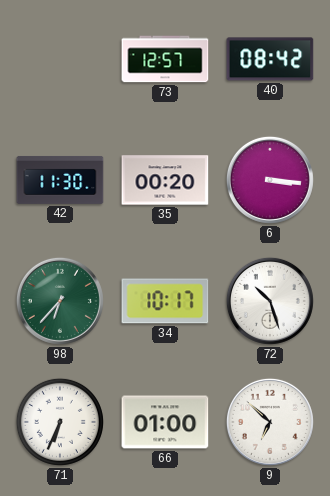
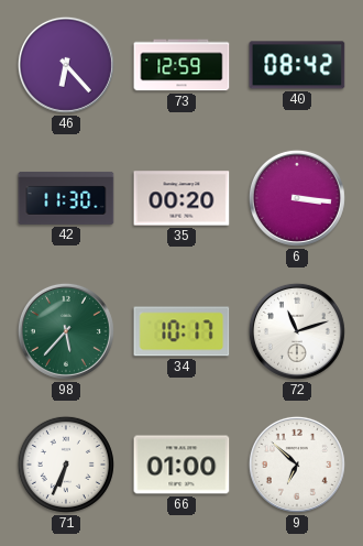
46: none -> 6:23 (66, 65)
73: 12:57 -> 12:59 (182, 65)
98: 6:37 -> 5:37 (66, 331)
72: 10:27 -> 11:12 (297, 331)
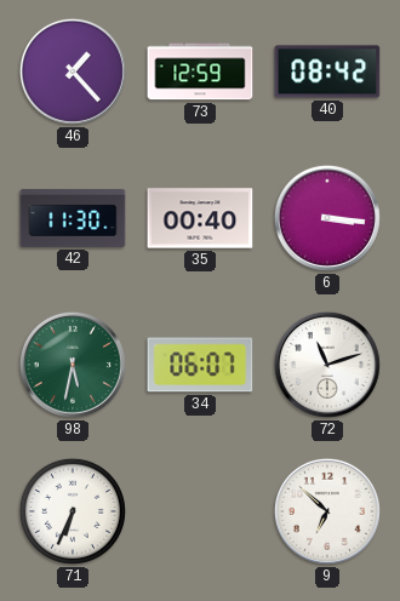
46: 6:23 -> 1:23 (73, 71)
35: 00:20 -> 00:40 (200, 218)
98: 5:37 -> 5:32 (73, 365)
34: 10:17 -> 06:07 (200, 365)
66: 01:00 -> none (182, 465)
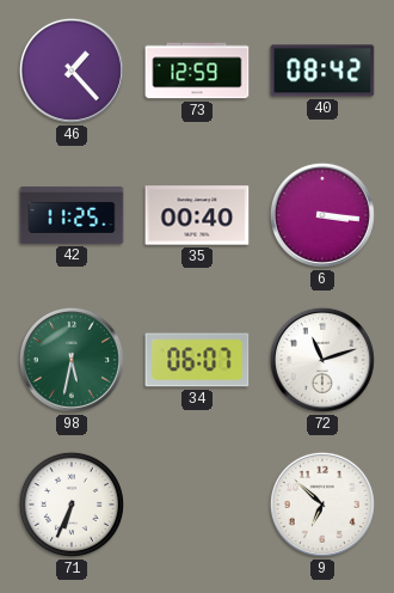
42: 11:30 -> 11:25 (72, 215)
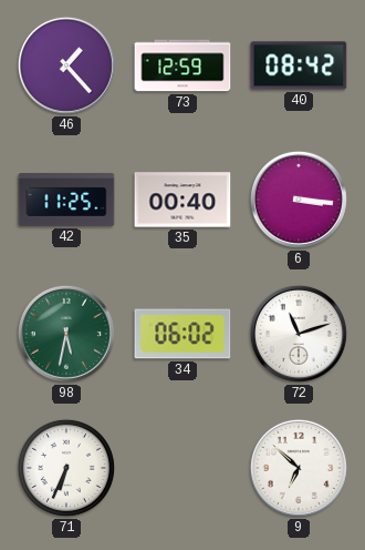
34: 06:07 -> 06:02 (182, 334)
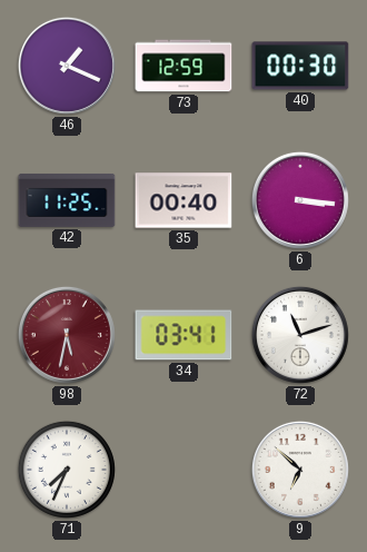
46: 1:23 -> 1:19 (67, 66)
40: 08:42 -> 00:30 (300, 66)
98 dial: green -> burgundy (67, 335)
34: 06:02 -> 03:41 (183, 335)
71: 6:34 -> 7:34 (67, 470)
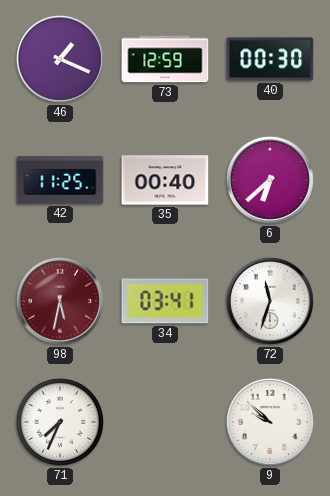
6: 3:16 -> 6:38 (270, 180)
72: 11:12 -> 11:33 (270, 301)
9: 6:52 -> 9:52 (270, 422)
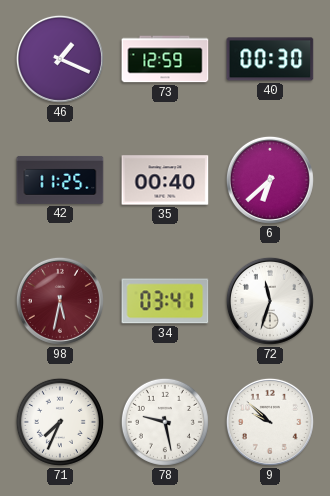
78: none -> 9:28 (165, 422)
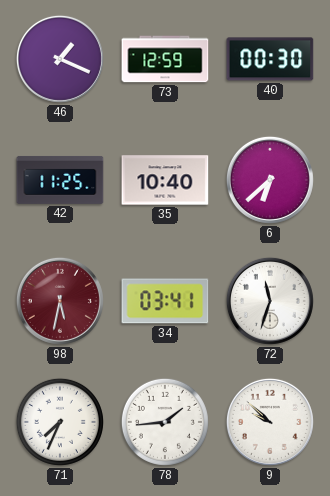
35: 00:40 -> 10:40 (165, 180)
78: 9:28 -> 1:44 (165, 422)
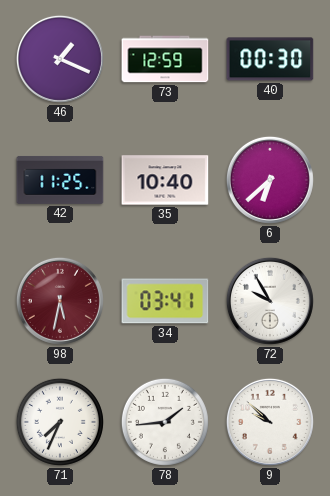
72: 11:33 -> 9:55 (270, 301)
